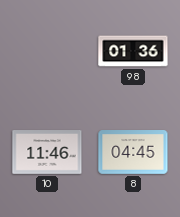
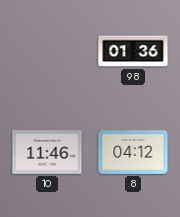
8: 04:45 -> 04:12 (133, 153)
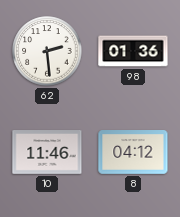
62: none -> 2:29 (47, 51)
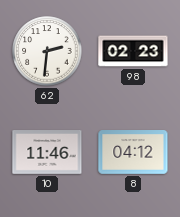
62: 2:29 -> 2:31 (47, 51)
98: 01:36 -> 02:23 (133, 51)
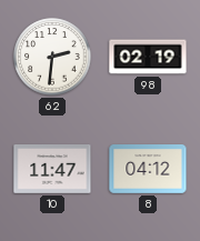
98: 02:23 -> 02:19 (148, 57)
10: 11:46 -> 11:47 (52, 170)
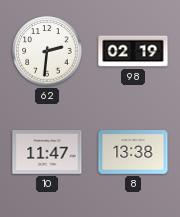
8: 04:12 -> 13:38 (133, 153)
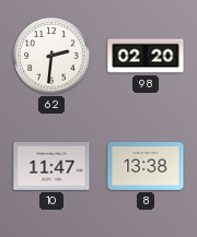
98: 02:19 -> 02:20 (146, 56)
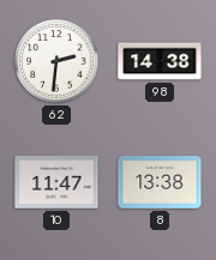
98: 02:20 -> 14:38 (160, 61)
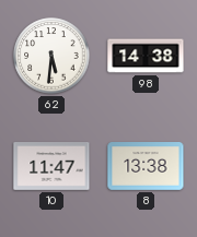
62: 2:31 -> 5:31 (51, 56)
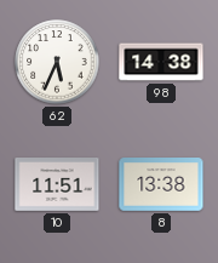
62: 5:31 -> 5:34 (57, 62)
10: 11:47 -> 11:51 (57, 185)
